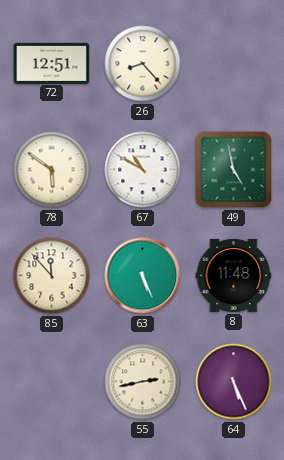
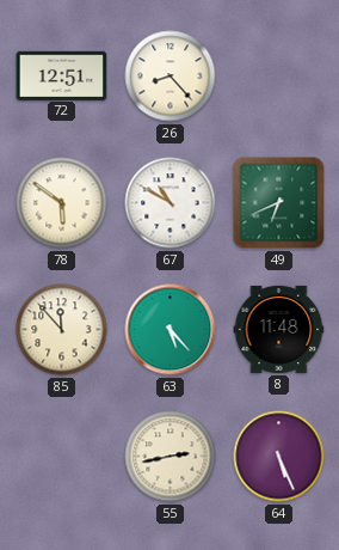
49: 4:58 -> 6:41 (279, 203)
63: 5:26 -> 5:23 (171, 330)
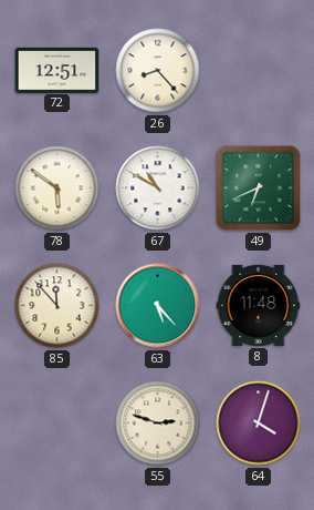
55: 2:43 -> 2:48 (158, 424)
64: 5:26 -> 4:03 (259, 424)
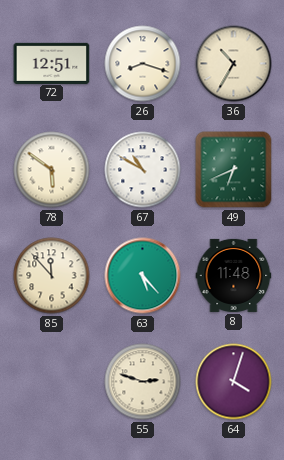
26: 8:23 -> 8:18 (143, 64)
36: none -> 10:35 (234, 64)
